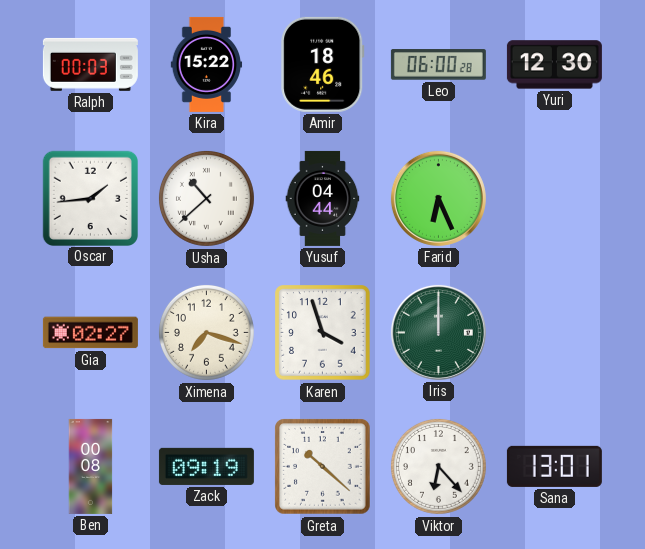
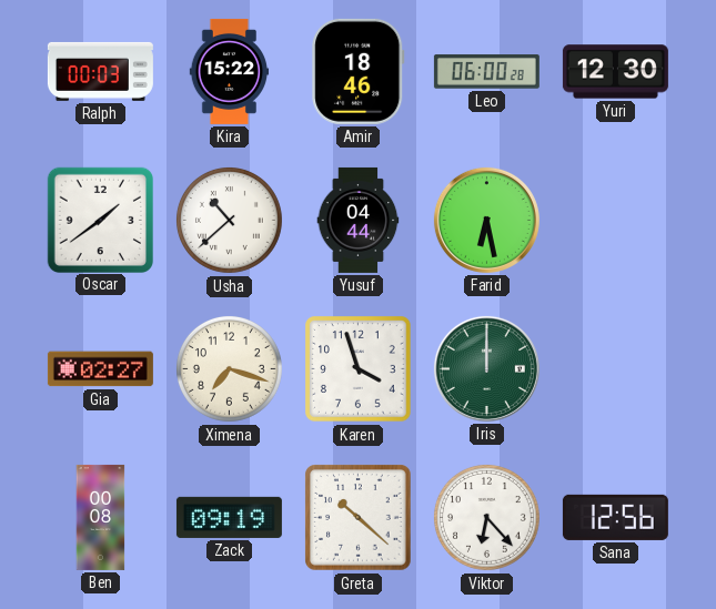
Oscar: 1:44 -> 1:39 (100, 220)
Farid: 6:26 -> 6:28 (486, 220)
Sana: 13:01 -> 12:56 (615, 517)
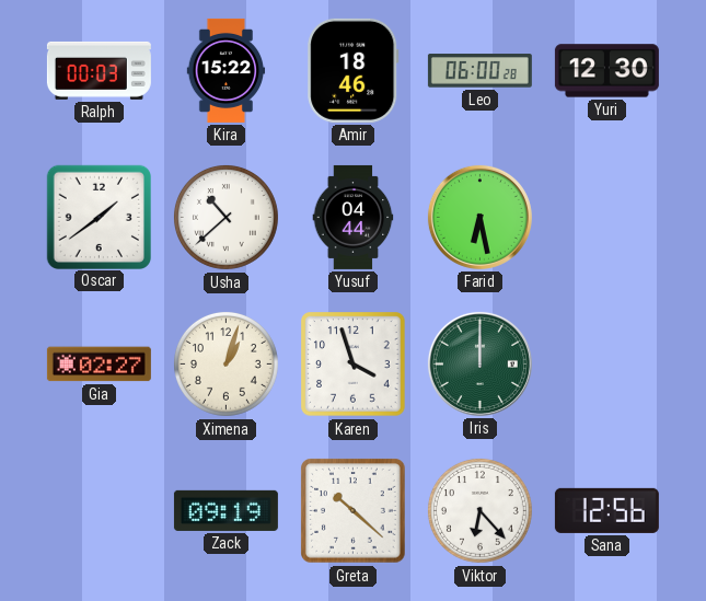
Ximena: 7:18 -> 1:03 (225, 363)
Ben: 00:08 -> none (101, 517)
